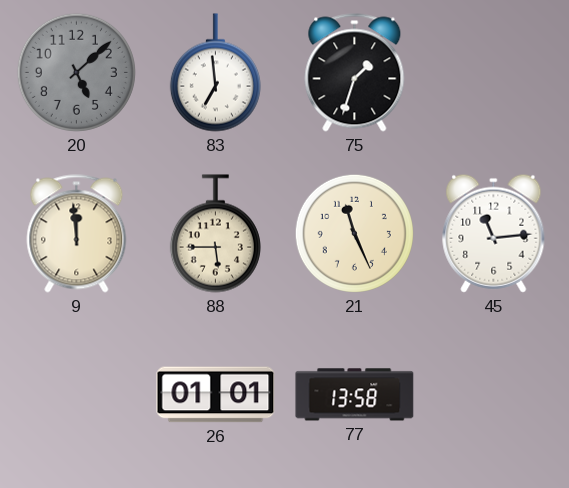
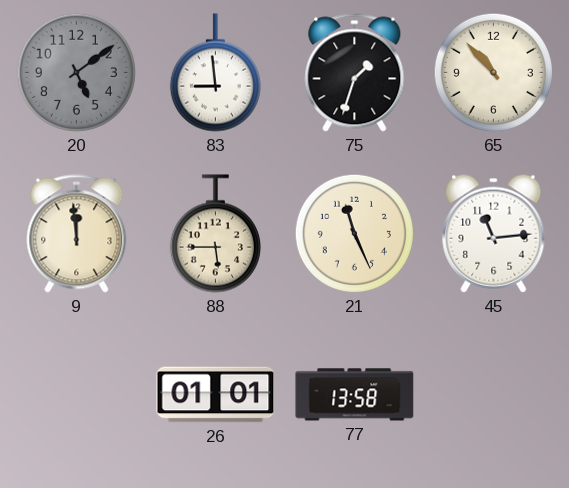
20: 5:08 -> 5:09 (76, 72)
83: 6:59 -> 8:59 (215, 73)
65: none -> 10:53 (493, 72)
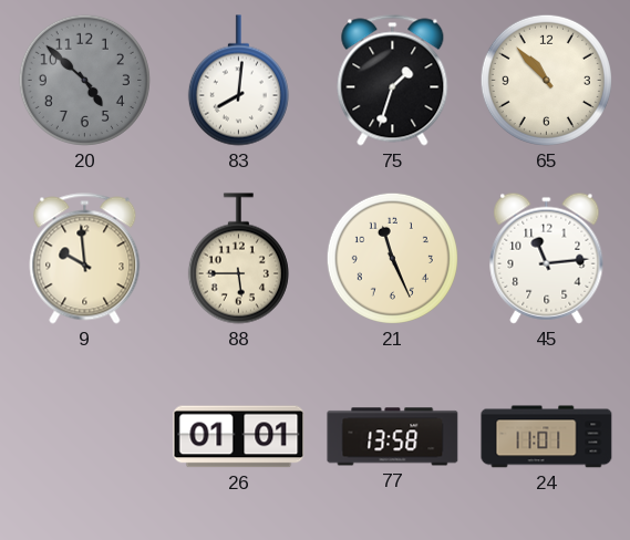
20: 5:09 -> 4:52 (84, 80)
83: 8:59 -> 8:01 (238, 81)
9: 11:59 -> 9:59 (85, 259)
24: none -> 11:01 (547, 437)
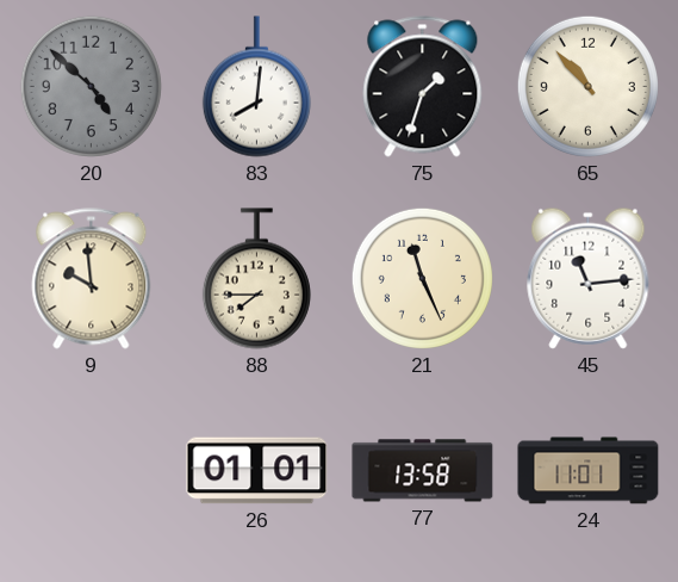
88: 5:45 -> 7:45 (256, 279)
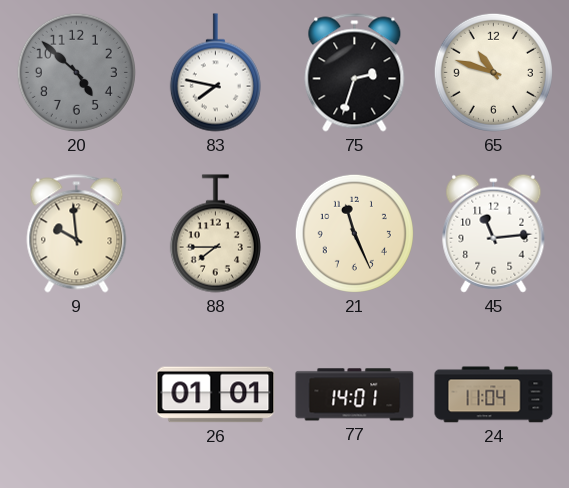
83: 8:01 -> 7:47 (215, 73)
75: 1:33 -> 2:33 (355, 73)
65: 10:53 -> 10:48 (493, 72)
77: 13:58 -> 14:01 (355, 395)
24: 11:01 -> 11:04 (494, 395)
